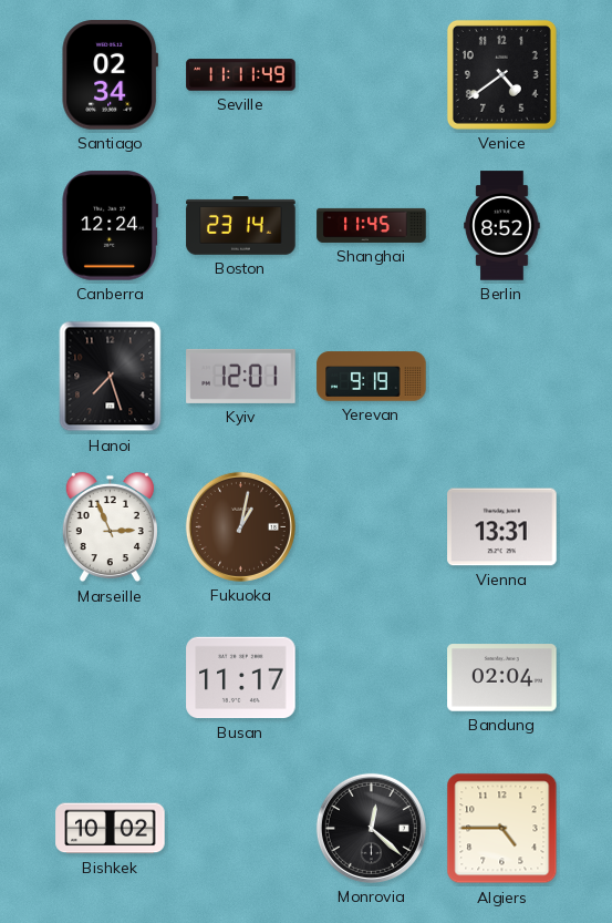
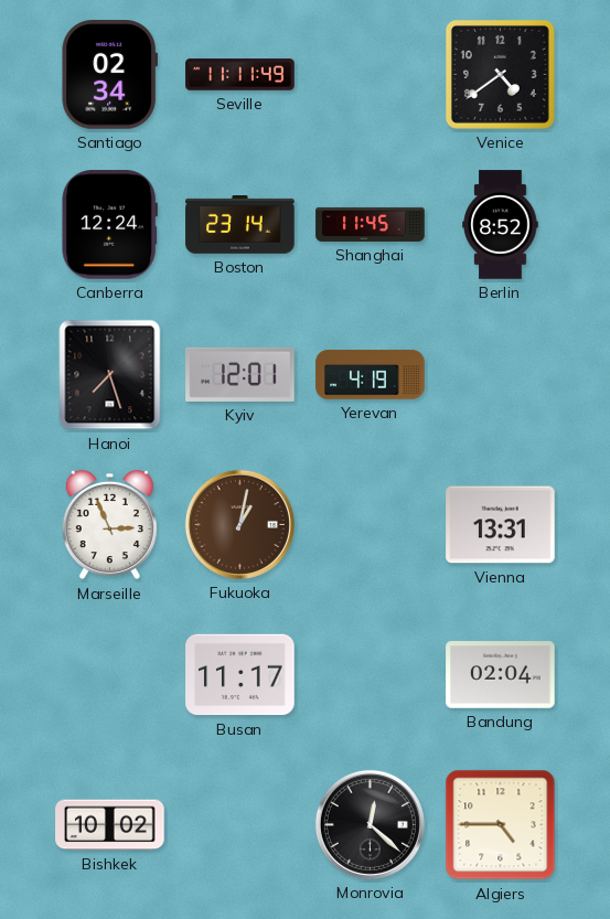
Yerevan: 9:19 -> 4:19 (371, 375)
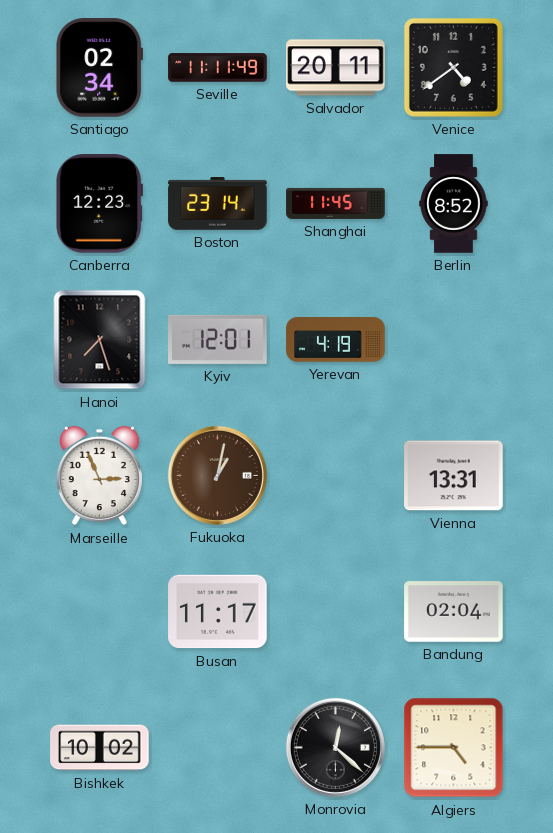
Salvador: none -> 20:11 (336, 68)
Canberra: 12:24 -> 12:23 (99, 204)
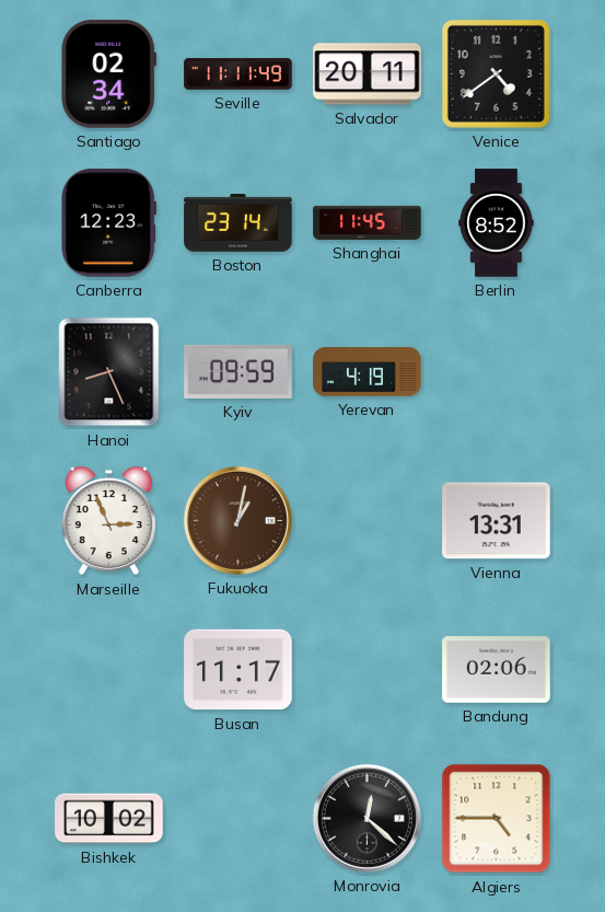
Hanoi: 7:27 -> 8:26 (109, 372)
Kyiv: 12:01 -> 09:59 (238, 371)
Bandung: 02:04 -> 02:06 (497, 670)
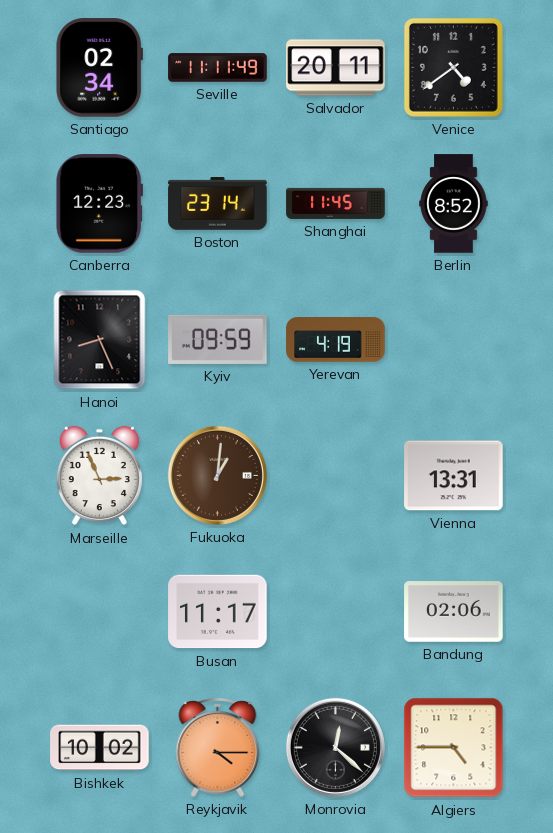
Fukuoka: 1:02 -> 1:01 (217, 475)
Reykjavik: none -> 4:15 (218, 747)
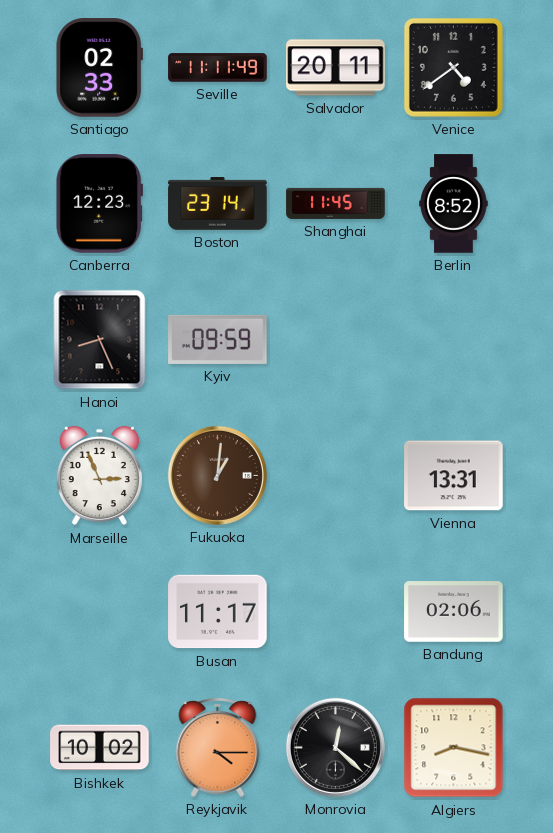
Santiago: 02:34 -> 02:33 (99, 68)
Yerevan: 4:19 -> none (336, 340)
Algiers: 4:45 -> 8:17 (454, 748)
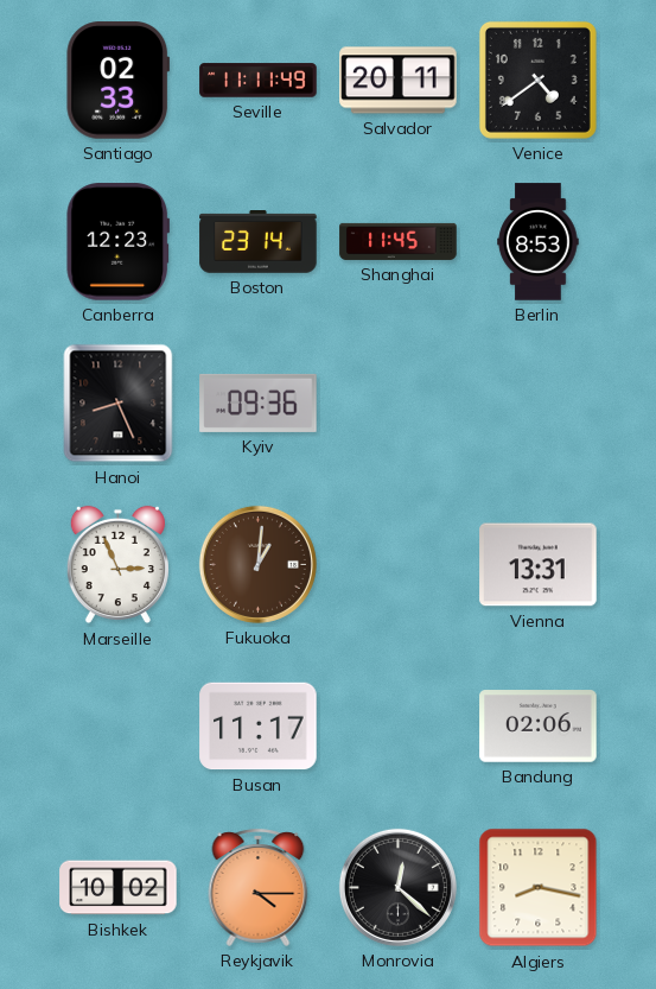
Berlin: 8:52 -> 8:53 (539, 242)
Kyiv: 09:59 -> 09:36 (259, 402)
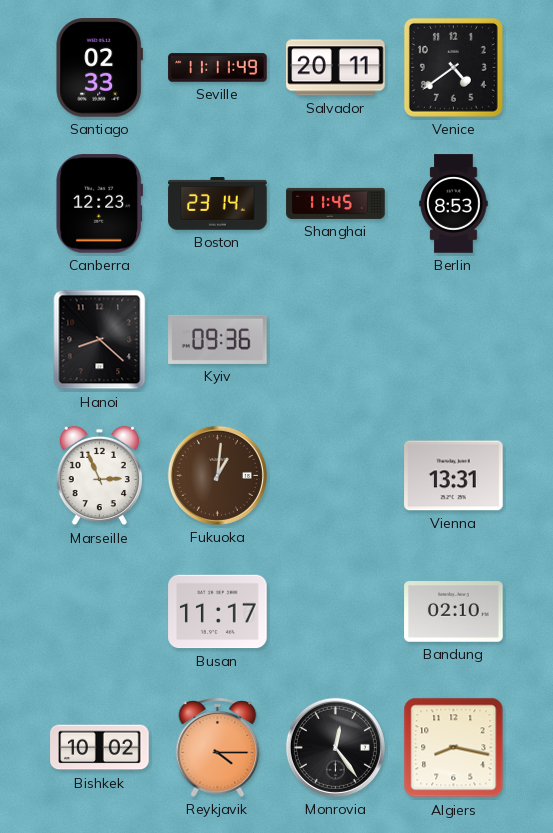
Hanoi: 8:26 -> 8:22 (100, 340)
Bandung: 02:06 -> 02:10 (454, 612)
Monrovia: 12:22 -> 12:24 (335, 747)
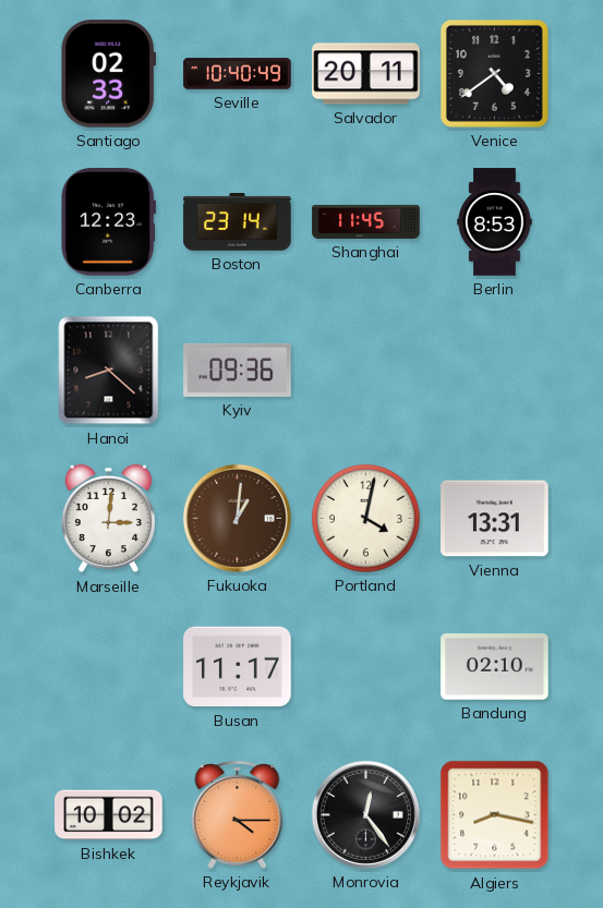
Seville: 11:11 -> 10:40 (238, 74)
Marseille: 2:56 -> 3:01 (108, 519)
Portland: none -> 4:02 (366, 519)
